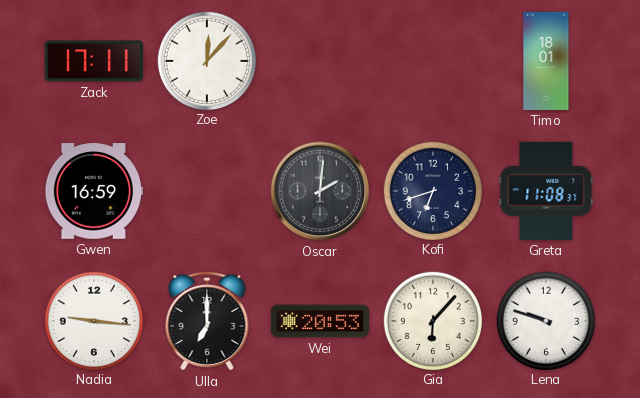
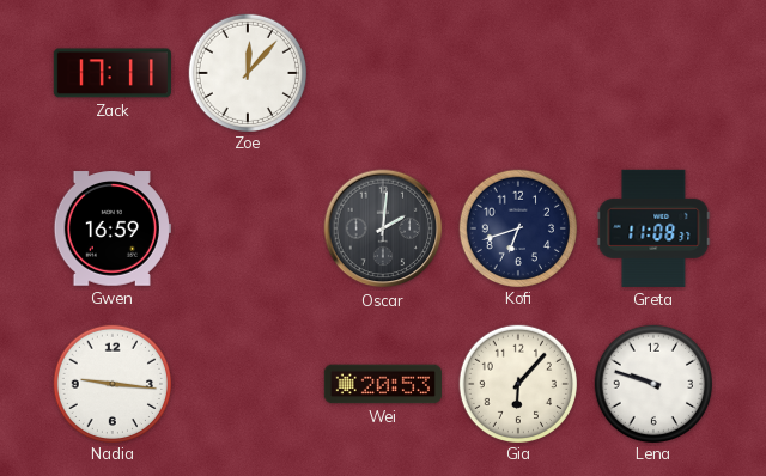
Timo: 18:01 -> none (546, 61)
Ulla: 7:00 -> none (207, 321)
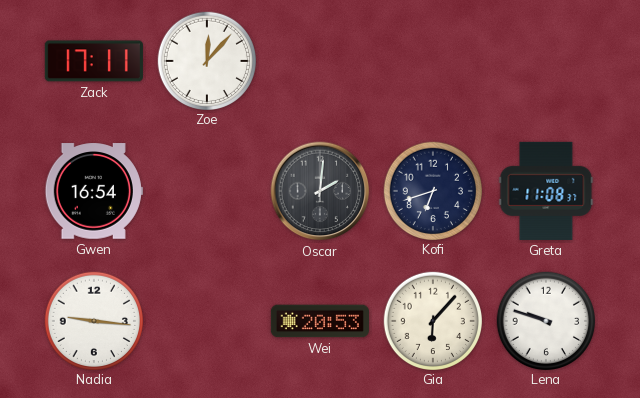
Gwen: 16:59 -> 16:54 (94, 191)
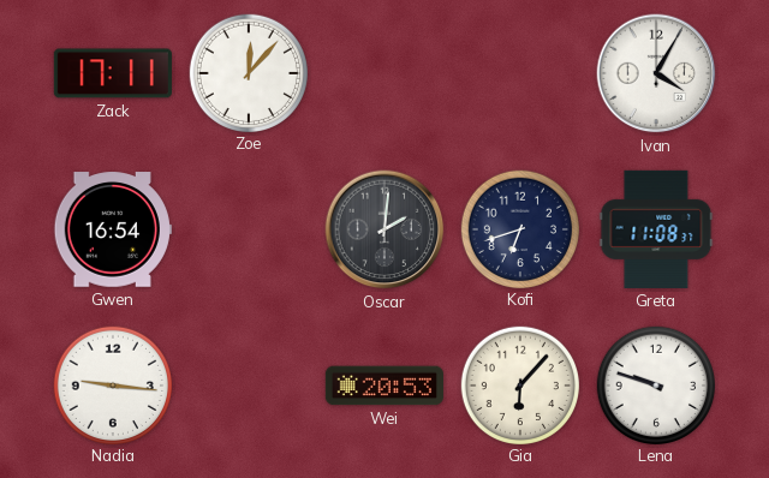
Ivan: none -> 4:05 (656, 73)
